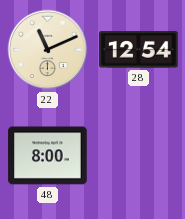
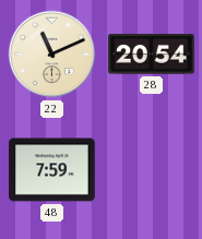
28: 12:54 -> 20:54 (152, 55)
48: 8:00 -> 7:59 (52, 170)
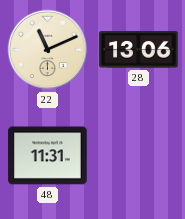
28: 20:54 -> 13:06 (139, 50)
48: 7:59 -> 11:31 (48, 156)
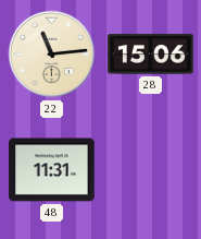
22: 11:11 -> 11:14 (52, 55)
28: 13:06 -> 15:06 (151, 55)
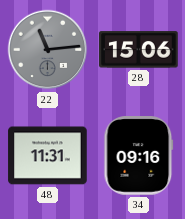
22 dial: cream -> grey (48, 50)
34: none -> 09:16 (139, 156)
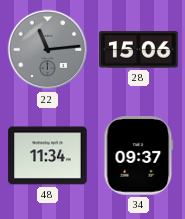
48: 11:31 -> 11:34 (48, 156)
34: 09:16 -> 09:37 (139, 156)
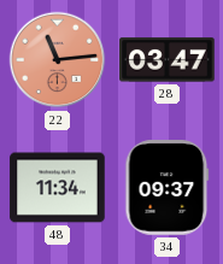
22 dial: grey -> salmon (58, 60)
28: 15:06 -> 03:47 (168, 60)
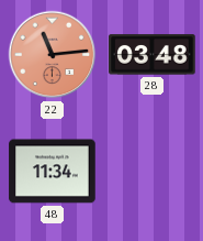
28: 03:47 -> 03:48 (153, 55)
34: 09:37 -> none (168, 188)
